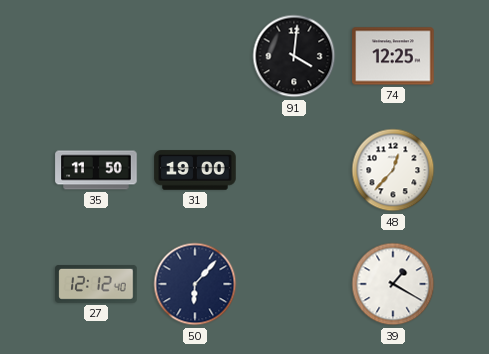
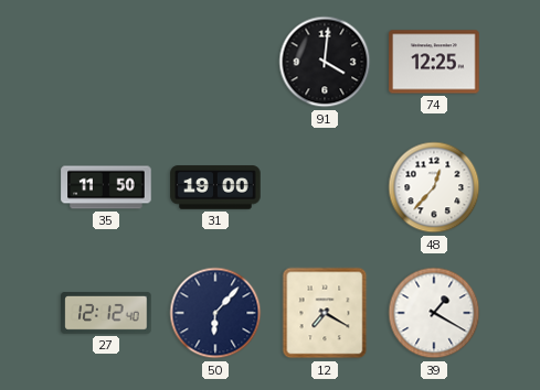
12: none -> 7:20 (325, 313)
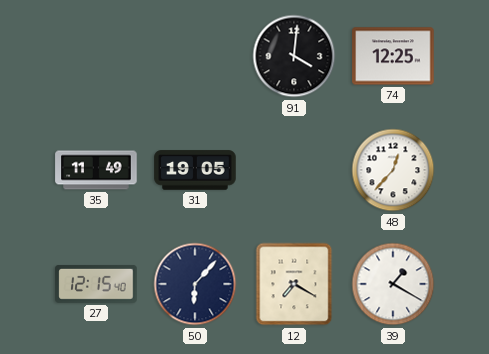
35: 11:50 -> 11:49 (96, 170)
31: 19:00 -> 19:05 (195, 170)
27: 12:12 -> 12:15 (96, 285)
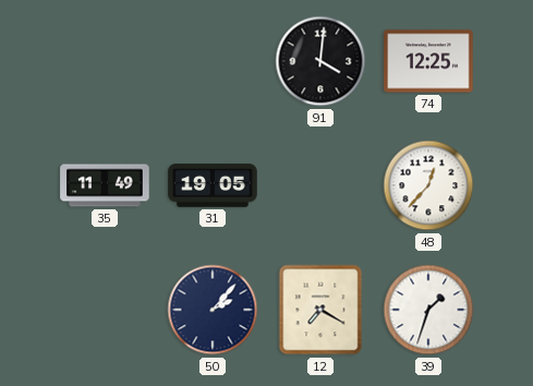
27: 12:15 -> none (96, 285)
50: 6:07 -> 2:07 (213, 310)
39: 1:20 -> 1:33 (428, 310)
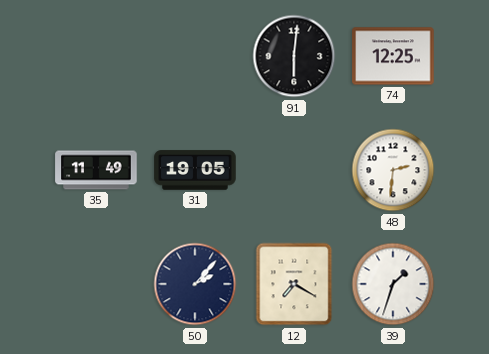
91: 4:01 -> 6:01 (294, 56)
48: 12:37 -> 2:31 (393, 170)
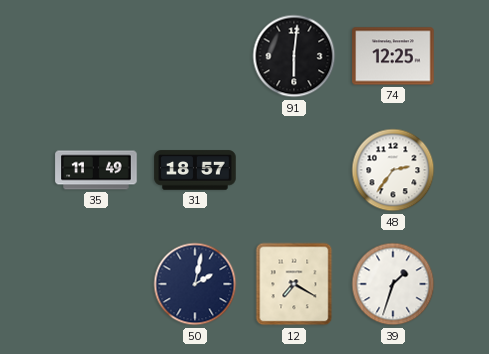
31: 19:05 -> 18:57 (195, 170)
48: 2:31 -> 2:36 (393, 170)
50: 2:07 -> 2:02 (195, 284)
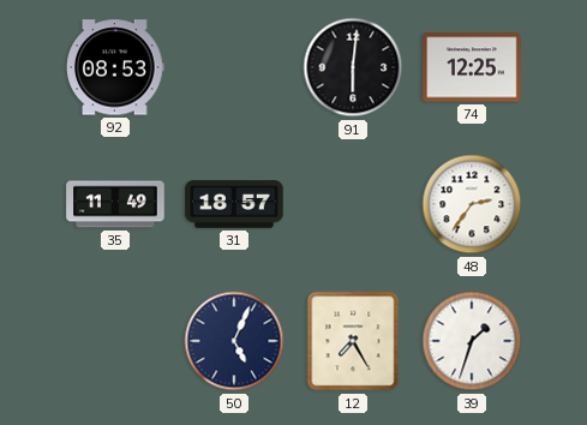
92: none -> 08:53 (115, 67)
50: 2:02 -> 5:04 (234, 341)
12: 7:20 -> 7:25 (353, 341)
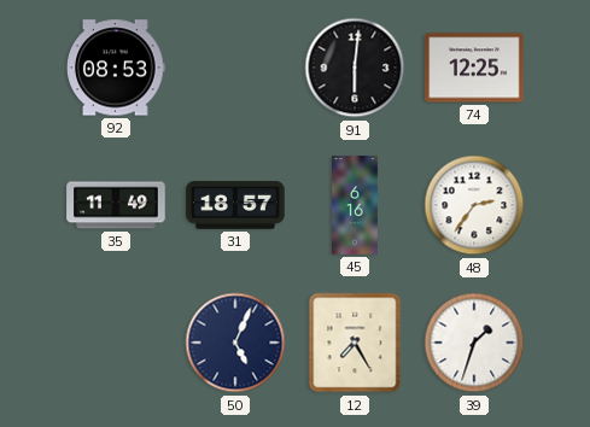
45: none -> 6:16 (356, 205)
